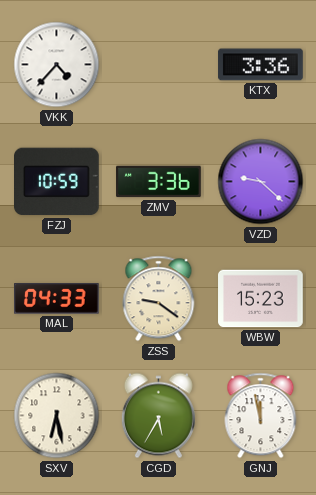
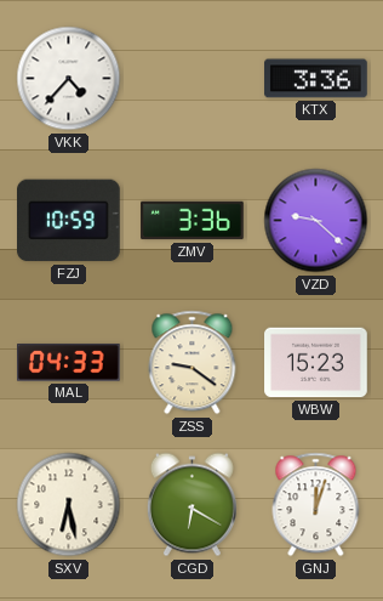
CGD: 5:35 -> 6:20 (191, 505)
GNJ: 11:58 -> 12:03 (316, 505)
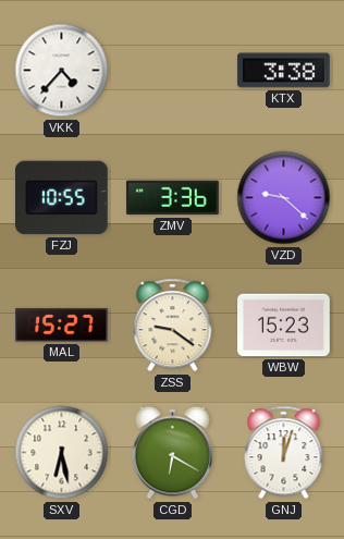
KTX: 3:36 -> 3:38 (284, 71)
FZJ: 10:59 -> 10:55 (62, 198)
MAL: 04:33 -> 15:27 (62, 326)
